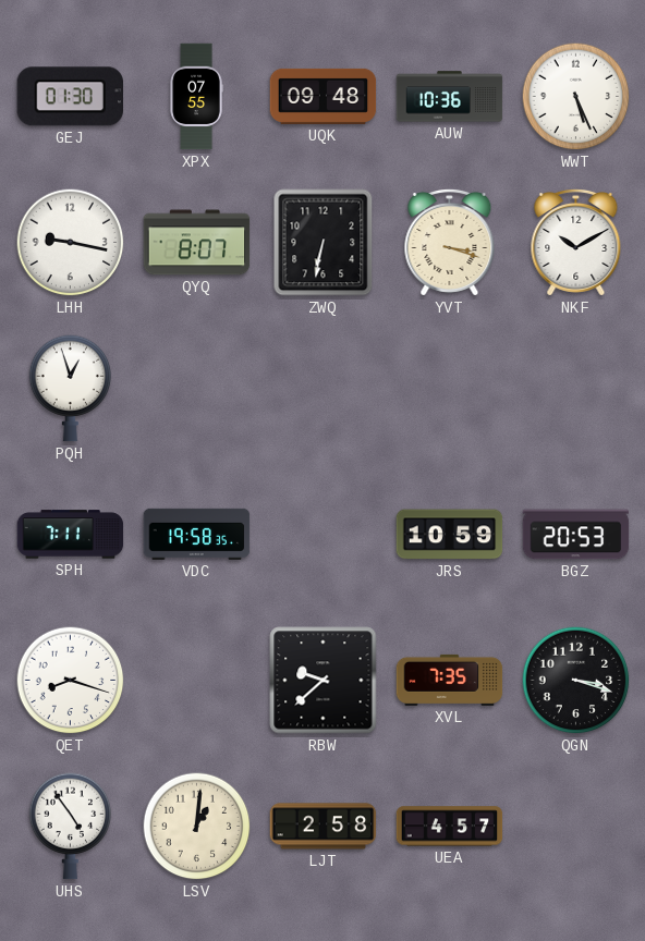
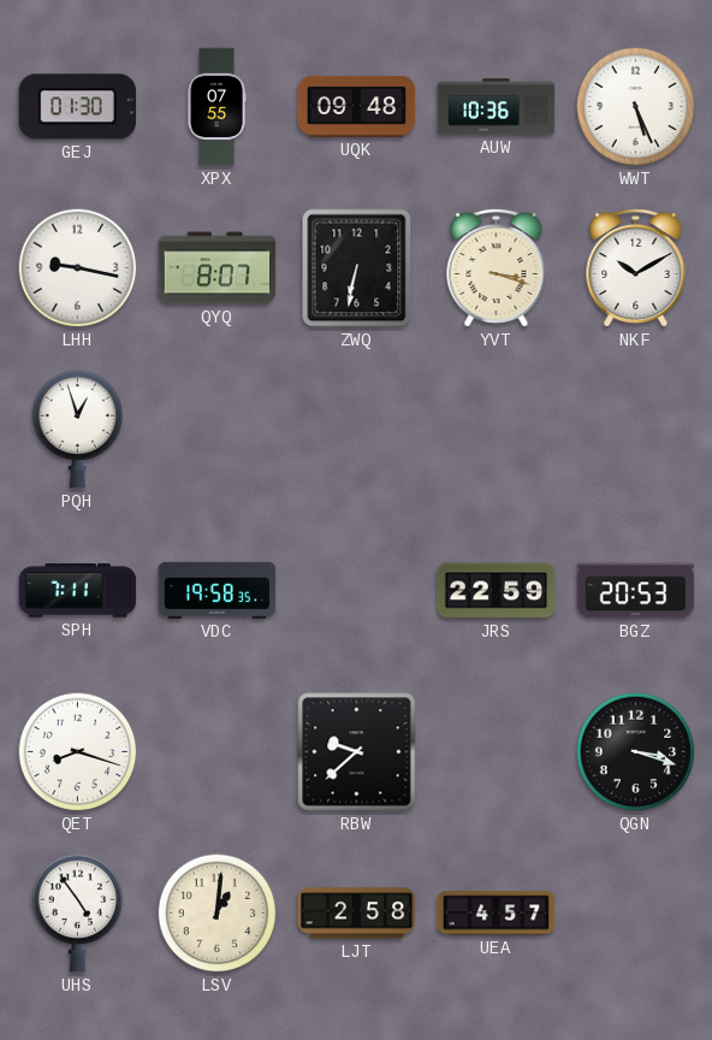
JRS: 10:59 -> 22:59 (497, 591)
XVL: 7:35 -> none (450, 680)
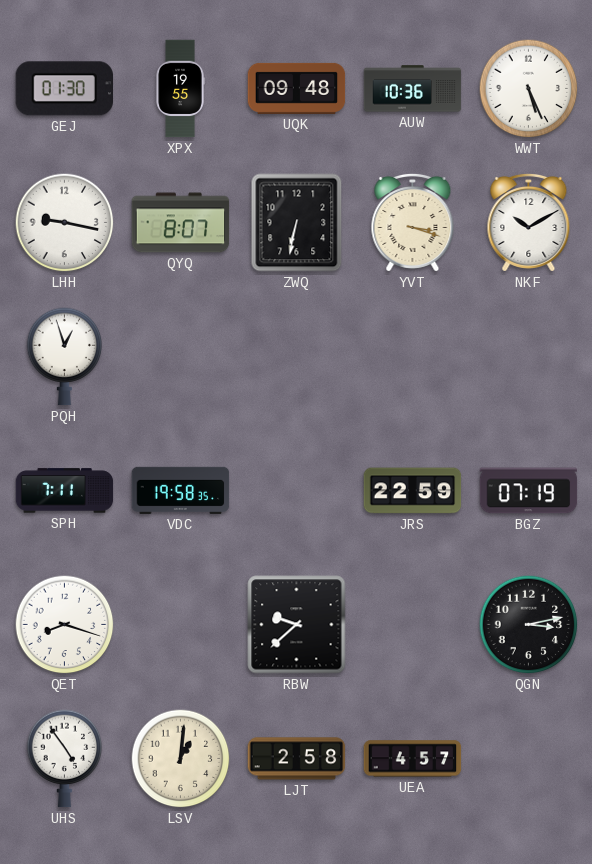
XPX: 07:55 -> 19:55 (180, 89)
BGZ: 20:53 -> 07:19 (529, 491)
QGN: 3:18 -> 3:13 (529, 625)
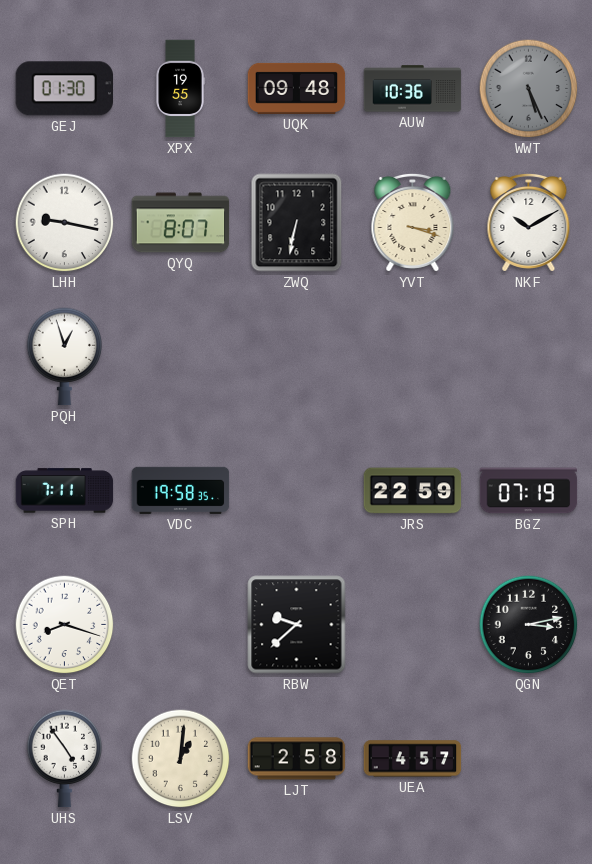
WWT dial: white -> grey (529, 89)
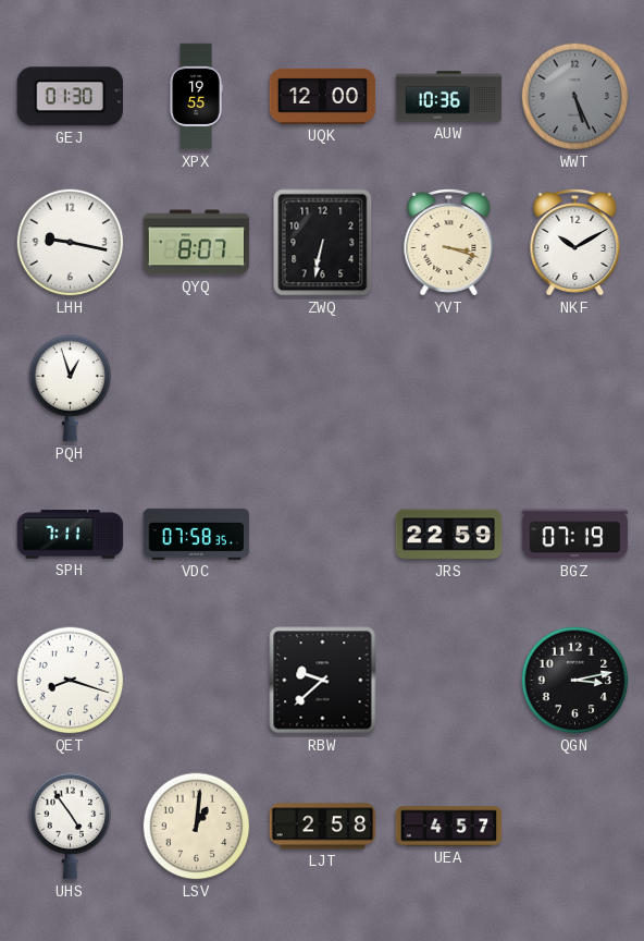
UQK: 09:48 -> 12:00 (323, 96)
VDC: 19:58 -> 07:58 (197, 534)
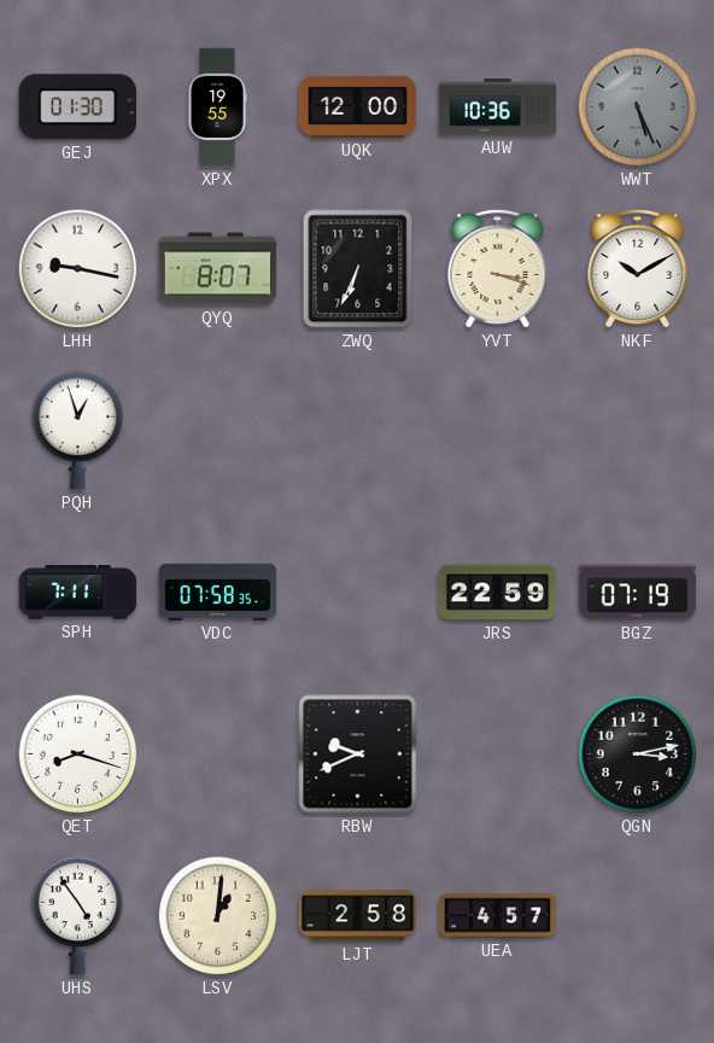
ZWQ: 6:32 -> 6:34 (358, 269)
RBW: 9:38 -> 9:41 (358, 754)
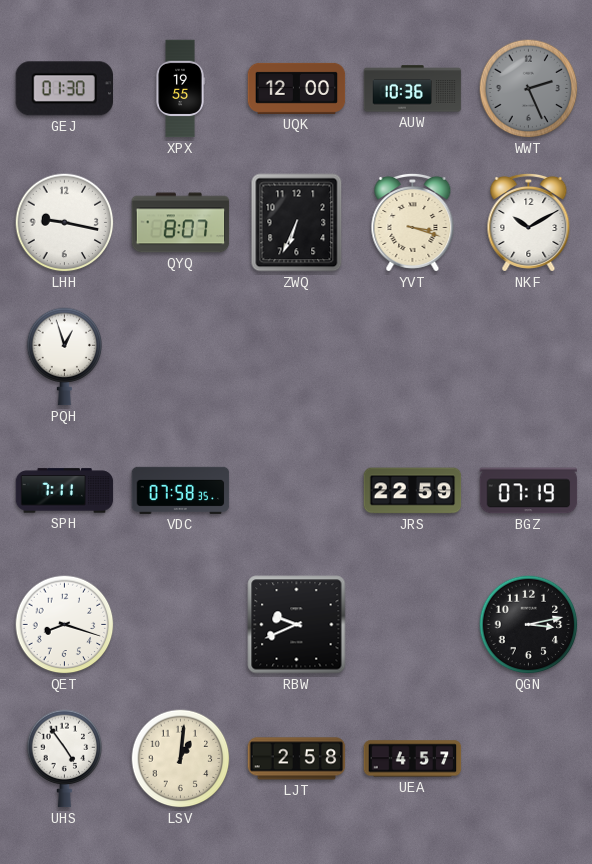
WWT: 5:26 -> 2:26 (529, 89)
